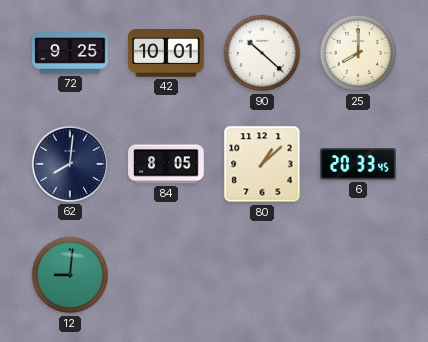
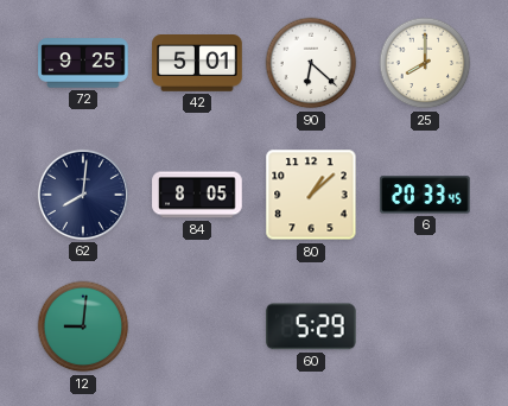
42: 10:01 -> 5:01 (197, 63)
90: 10:22 -> 6:22 (311, 63)
60: none -> 5:29 (312, 326)
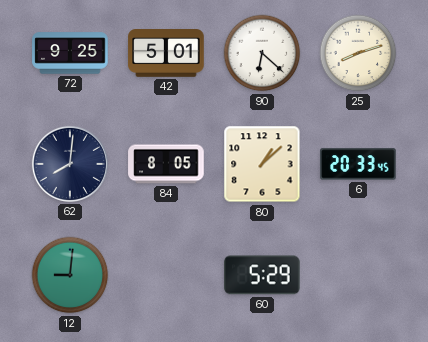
25: 8:00 -> 8:12 (358, 53)
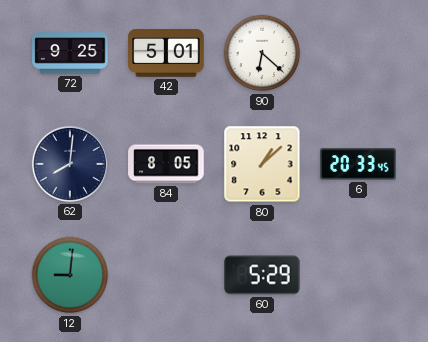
25: 8:12 -> none (358, 53)
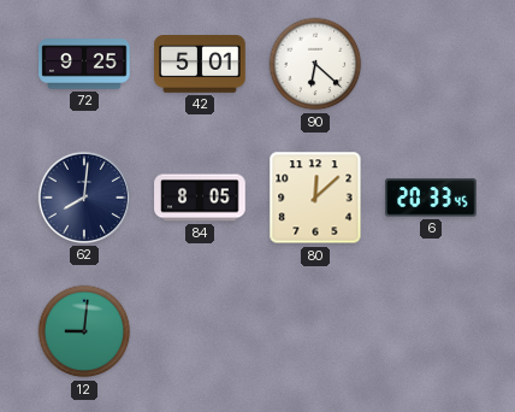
80: 1:08 -> 12:08 (315, 198)
60: 5:29 -> none (263, 275)
